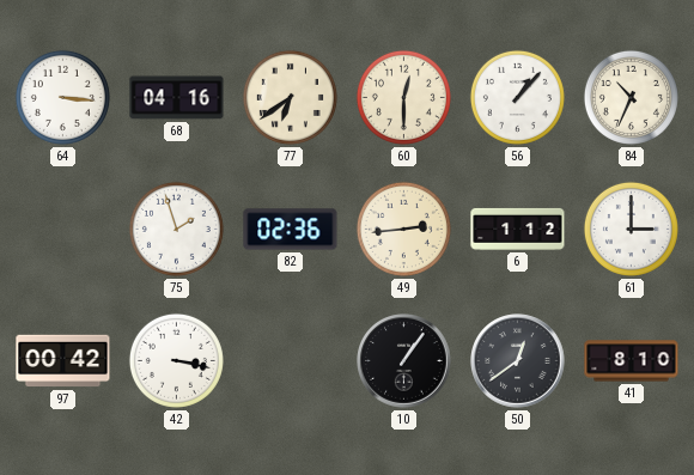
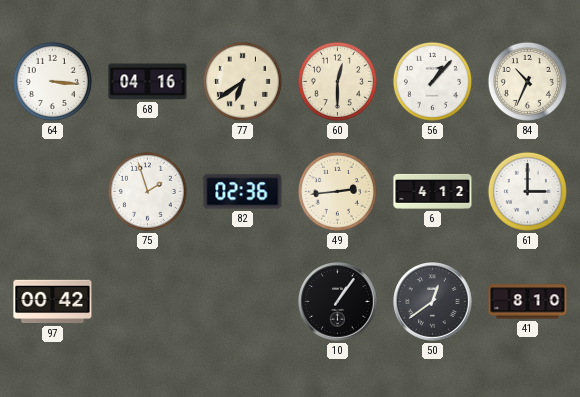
6: 1:12 -> 4:12 (433, 191)
42: 3:17 -> none (176, 360)
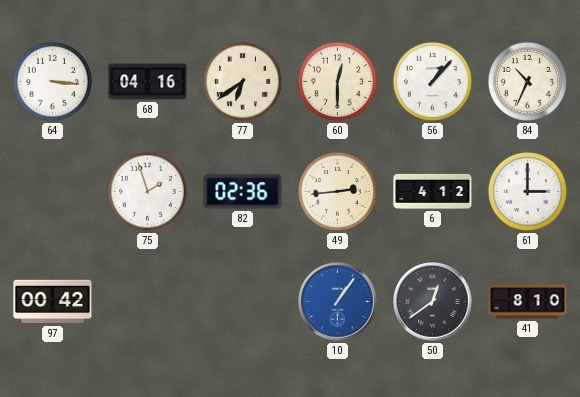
10 dial: black -> blue (338, 302)
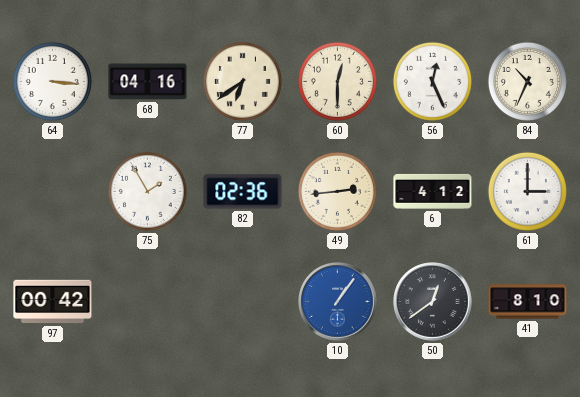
56: 1:07 -> 12:26 (432, 81)
75: 1:57 -> 1:55 (147, 191)
